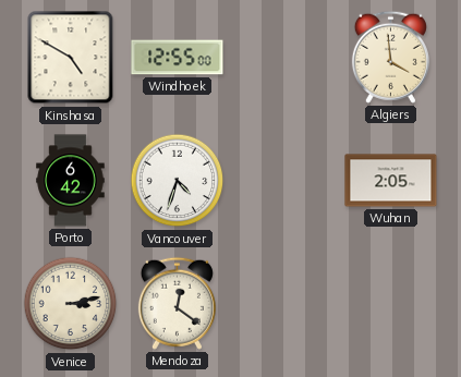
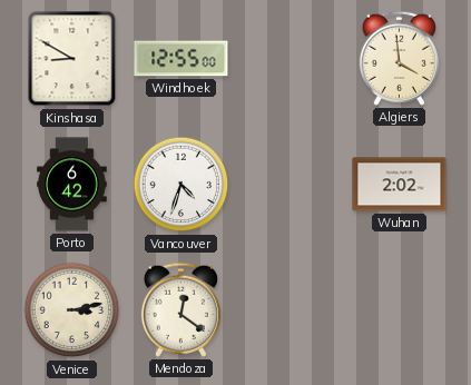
Kinshasa: 4:50 -> 8:50 (72, 59)
Wuhan: 2:05 -> 2:02 (400, 185)
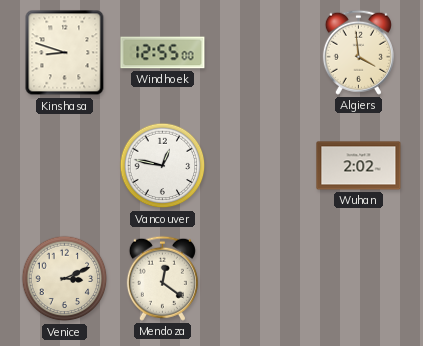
Kinshasa: 8:50 -> 8:48 (65, 53)
Porto: 6:42 -> none (72, 185)
Vancouver: 4:33 -> 12:47 (163, 166)
Venice: 3:13 -> 3:11 (65, 279)
